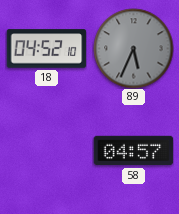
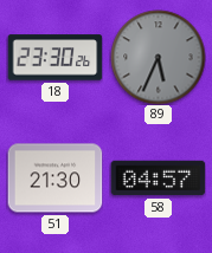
18: 04:52 -> 23:30 (54, 58)
51: none -> 21:30 (54, 179)
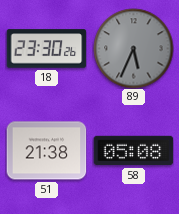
51: 21:30 -> 21:38 (46, 151)
58: 04:57 -> 05:08 (133, 151)
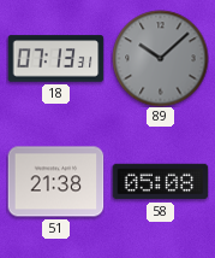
18: 23:30 -> 07:13 (55, 59)
89: 5:34 -> 10:08 (160, 58)
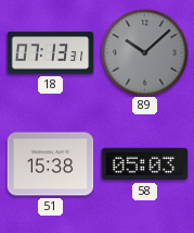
51: 21:38 -> 15:38 (50, 164)
58: 05:08 -> 05:03 (144, 164)
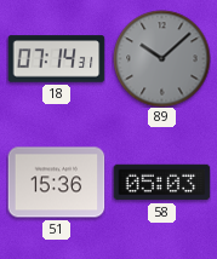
18: 07:13 -> 07:14 (56, 59)
51: 15:38 -> 15:36 (56, 183)
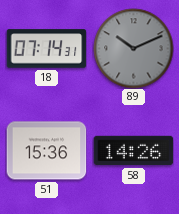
89: 10:08 -> 10:11 (133, 48)
58: 05:03 -> 14:26 (133, 151)
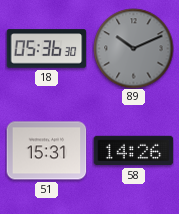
18: 07:14 -> 05:36 (46, 49)
51: 15:36 -> 15:31 (46, 151)
